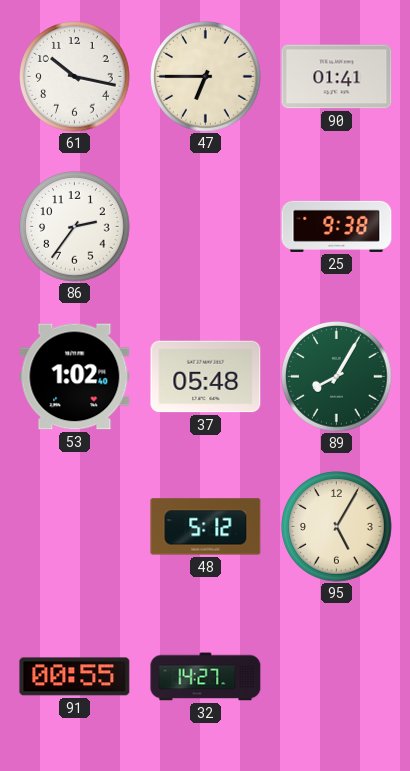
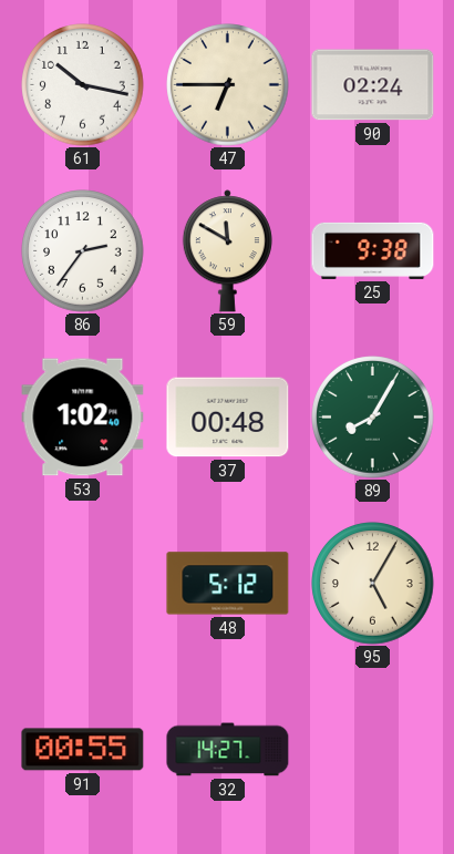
90: 01:41 -> 02:24 (373, 85)
59: none -> 11:50 (227, 251)
37: 05:48 -> 00:48 (228, 418)
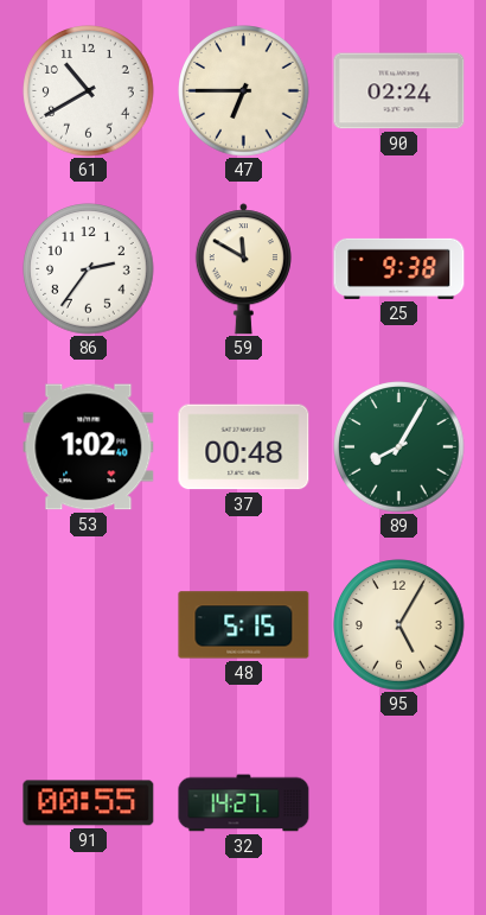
61: 10:17 -> 10:40 (89, 91)
48: 5:12 -> 5:15 (244, 625)
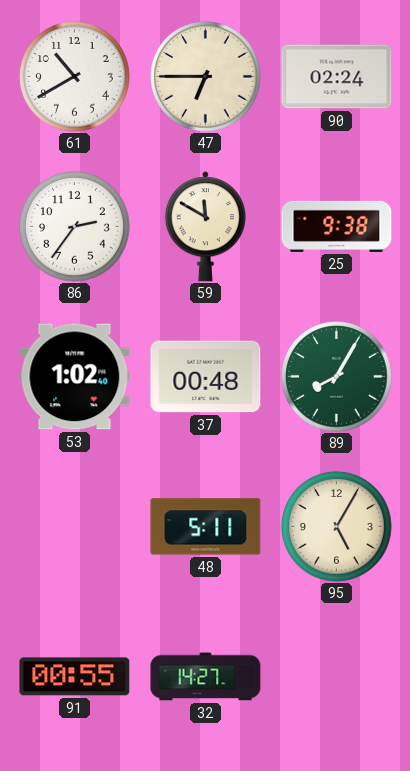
48: 5:15 -> 5:11 (206, 527)
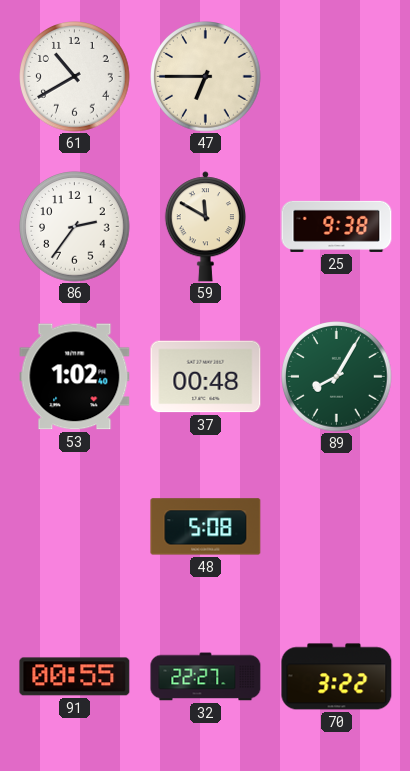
90: 02:24 -> none (337, 77)
48: 5:11 -> 5:08 (206, 527)
95: 5:05 -> none (337, 527)
32: 14:27 -> 22:27 (206, 677)
70: none -> 3:22 (337, 677)
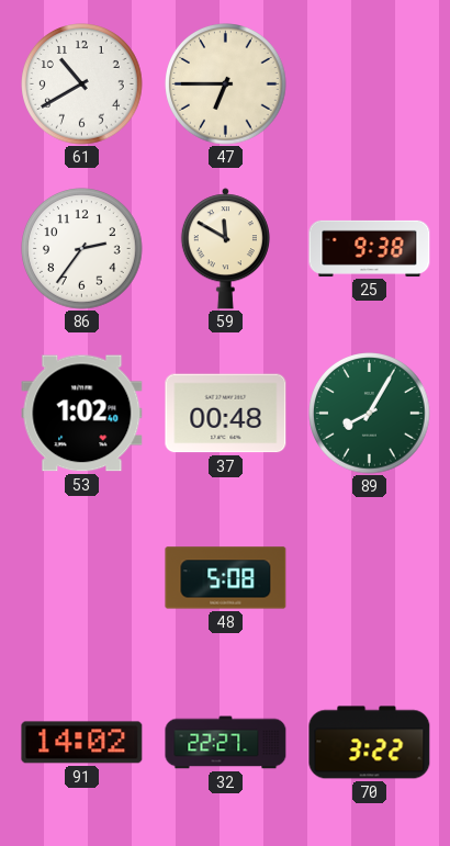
91: 00:55 -> 14:02 (82, 743)
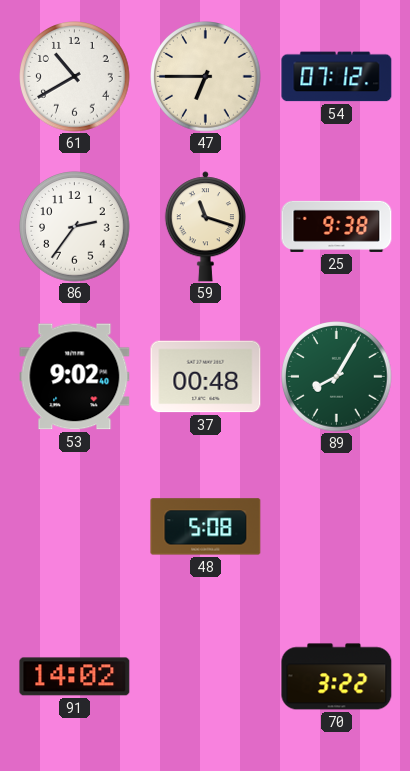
54: none -> 07:12 (337, 77)
59: 11:50 -> 11:18 (205, 227)
53: 1:02 -> 9:02 (75, 377)
32: 22:27 -> none (226, 743)
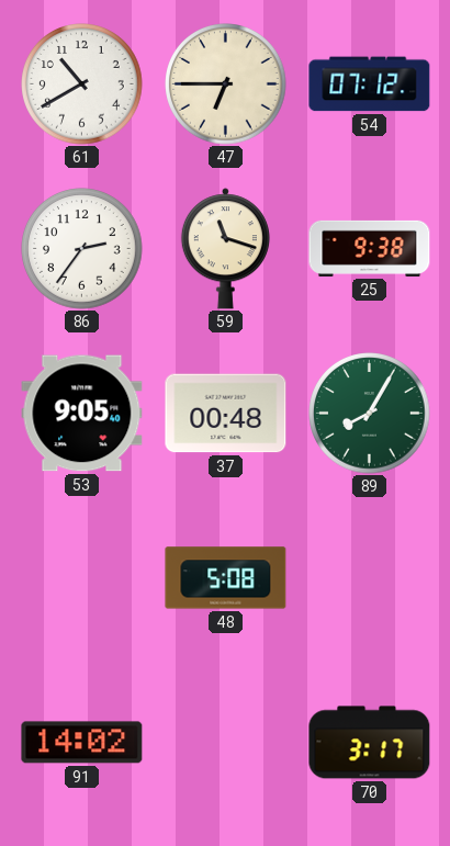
53: 9:02 -> 9:05 (82, 414)
70: 3:22 -> 3:17 (370, 743)
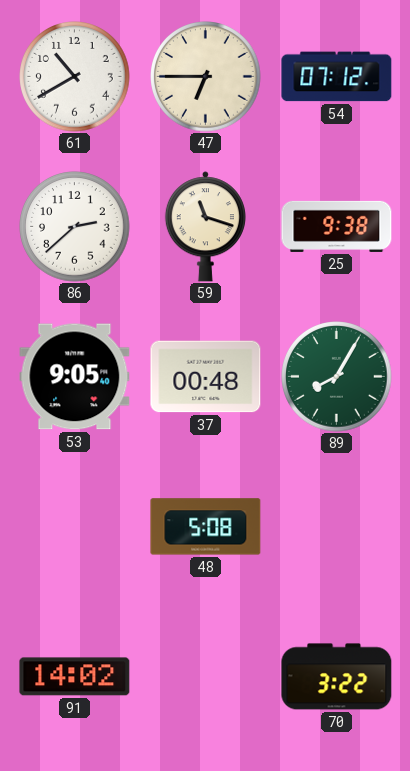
86: 2:36 -> 2:38 (75, 227)
70: 3:17 -> 3:22 (337, 677)
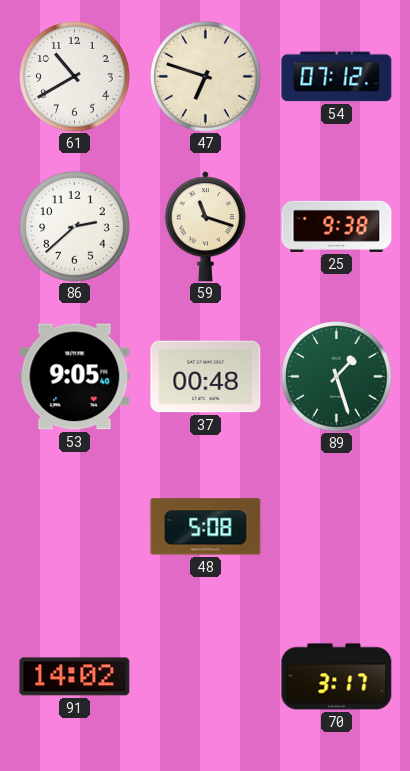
47: 6:45 -> 6:48 (206, 77)
89: 8:05 -> 1:27 (337, 377)
70: 3:22 -> 3:17 (337, 677)
